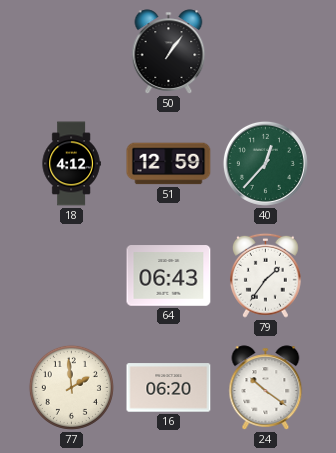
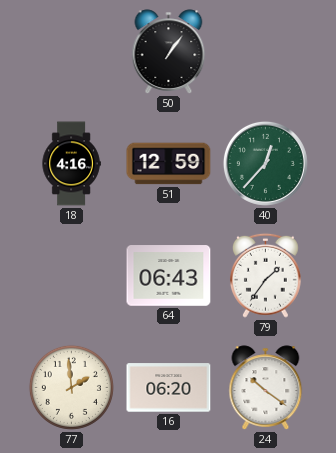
18: 4:12 -> 4:16 (71, 164)
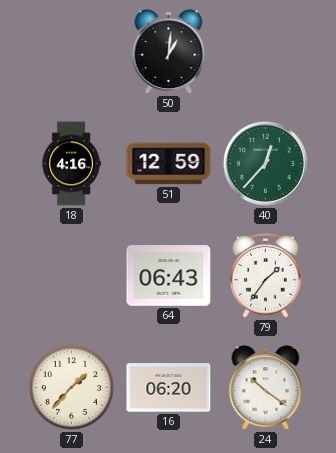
50: 1:06 -> 1:01 (169, 52)
77: 1:59 -> 1:37 (71, 387)
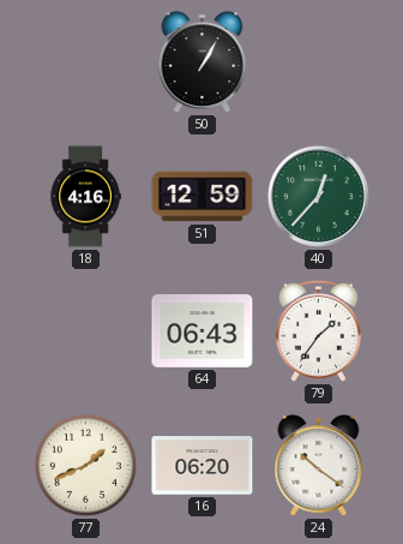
50: 1:01 -> 1:05 (203, 62)
77: 1:37 -> 1:41 (85, 465)
